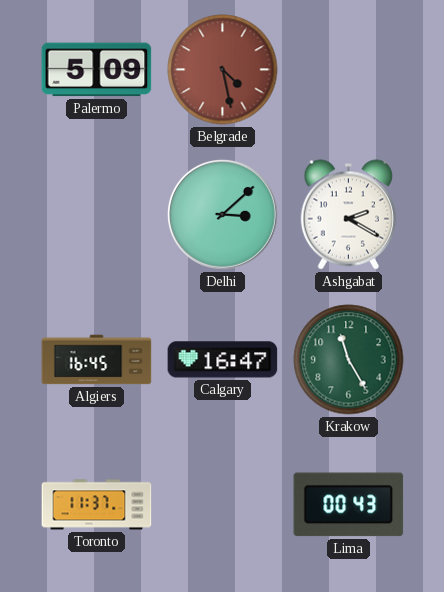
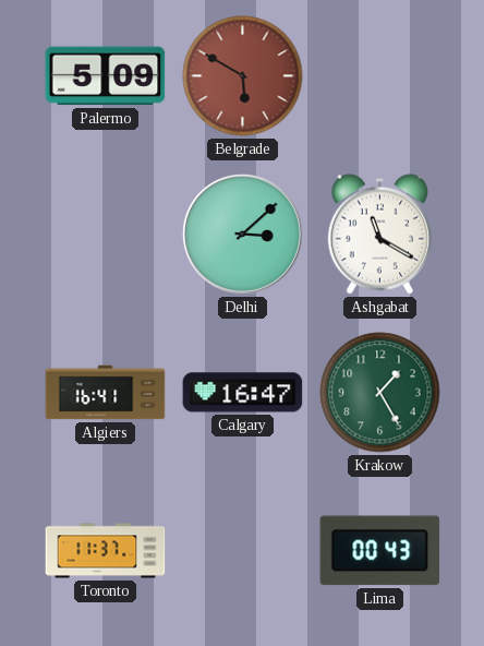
Belgrade: 4:28 -> 5:50 (243, 76)
Ashgabat: 2:20 -> 11:20 (379, 235)
Algiers: 16:45 -> 16:41 (106, 393)
Krakow: 11:25 -> 1:25 (380, 393)
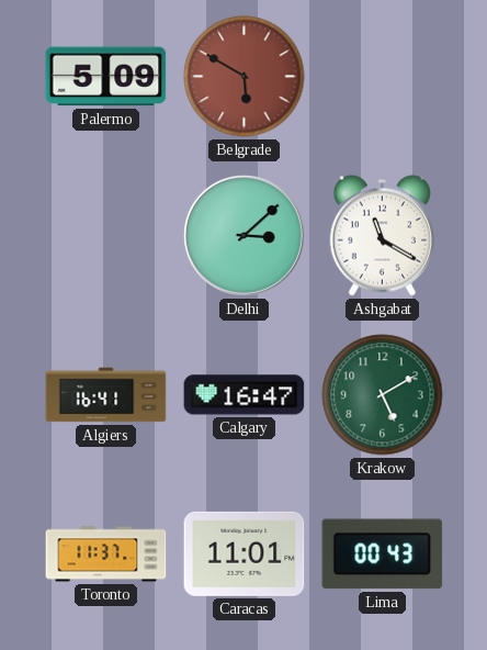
Krakow: 1:25 -> 5:10 (383, 395)
Caracas: none -> 11:01 (245, 553)
